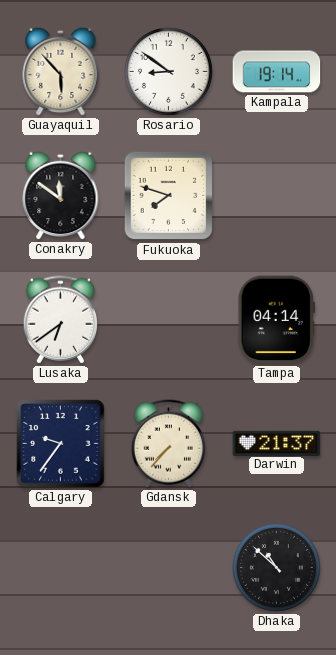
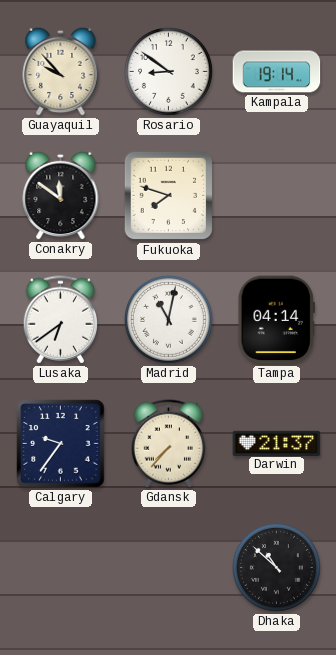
Guayaquil: 5:53 -> 9:53 (61, 71)
Madrid: none -> 11:02 (168, 319)
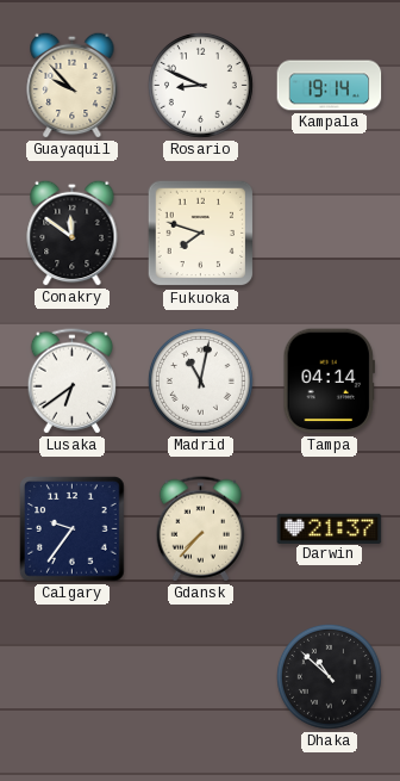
Rosario: 8:51 -> 8:49 (200, 85)
